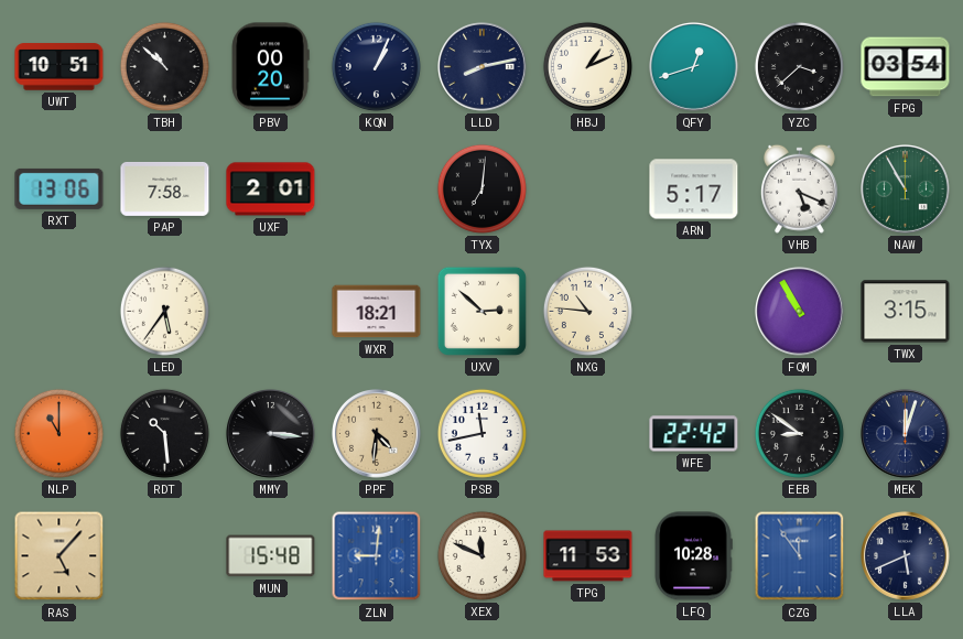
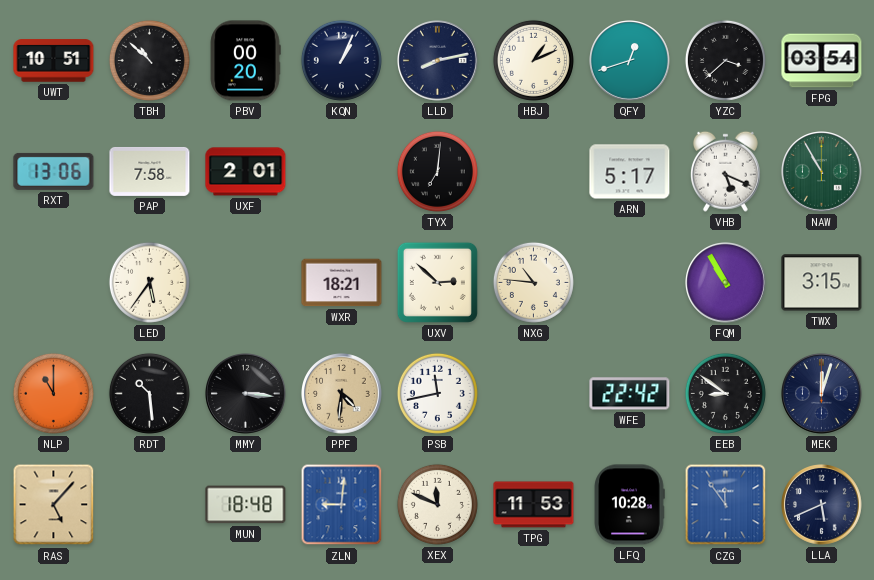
MUN: 15:48 -> 18:48 (246, 505)
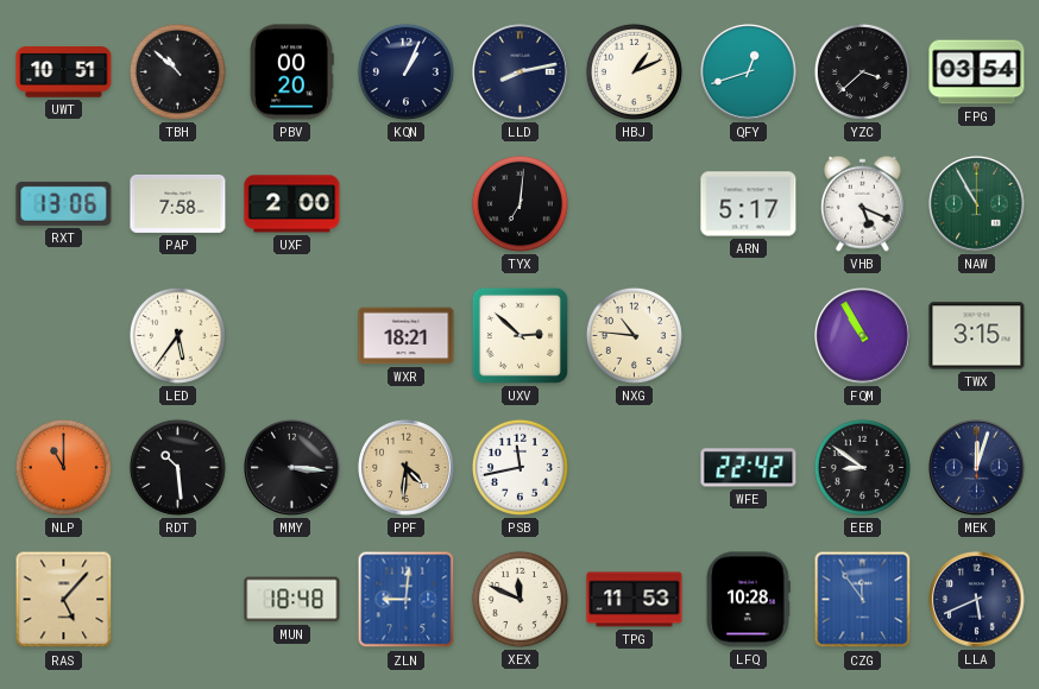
UXF: 2:01 -> 2:00 (292, 204)
